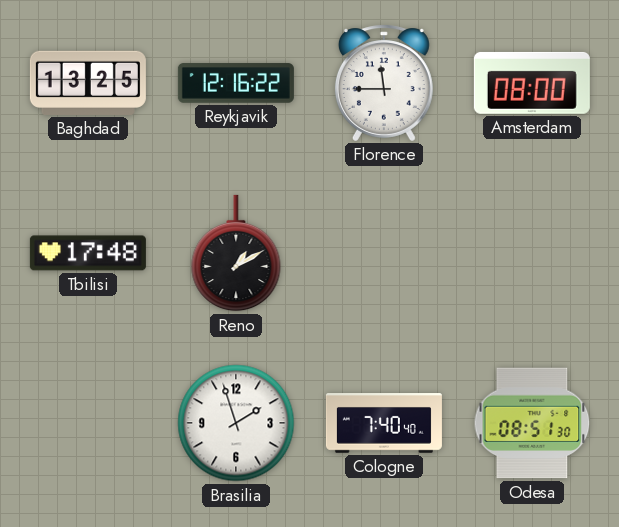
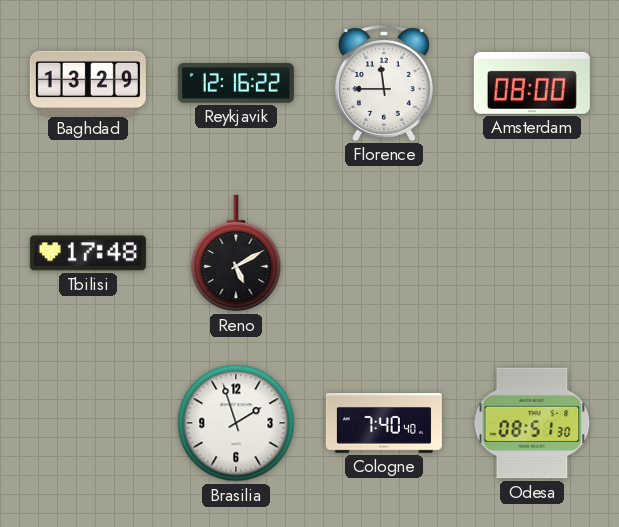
Baghdad: 13:25 -> 13:29 (88, 83)
Reno: 1:10 -> 5:10 (236, 253)
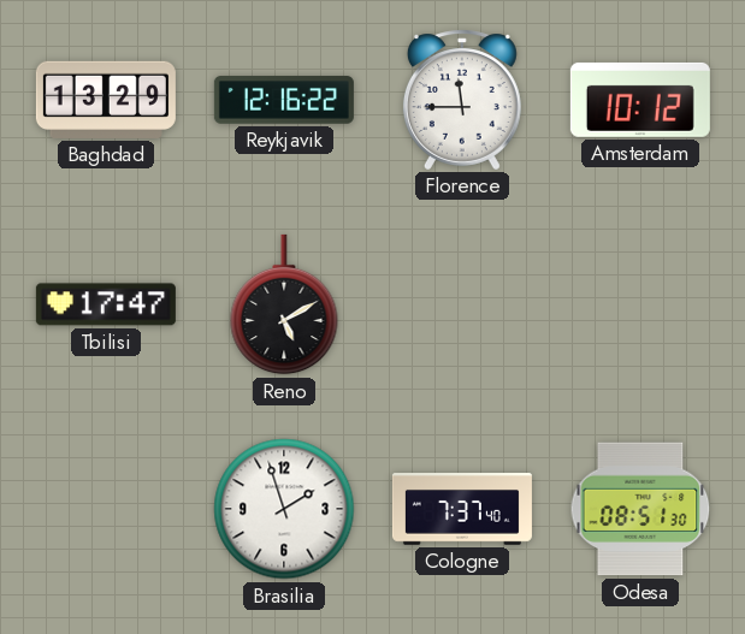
Amsterdam: 08:00 -> 10:12 (640, 100)
Tbilisi: 17:48 -> 17:47 (106, 304)
Cologne: 7:40 -> 7:37 (462, 509)
